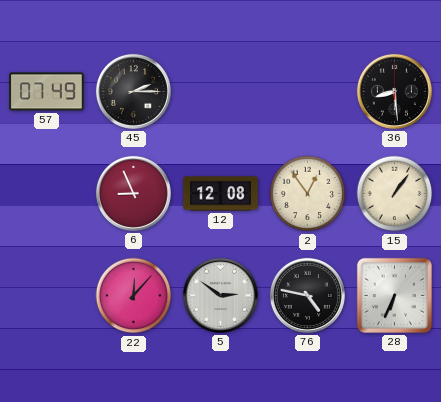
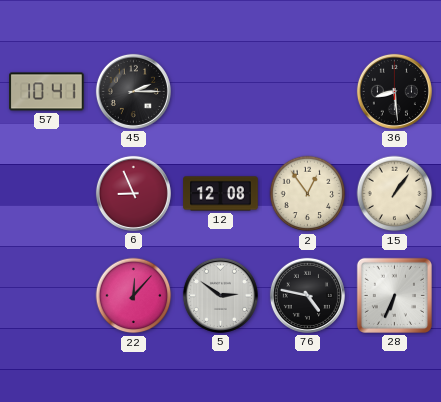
57: 07:49 -> 10:41 (47, 92)
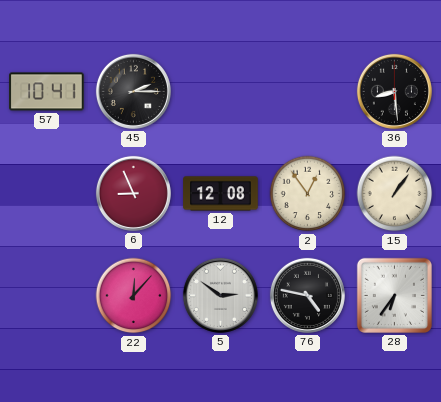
28: 6:34 -> 6:36 (394, 295)
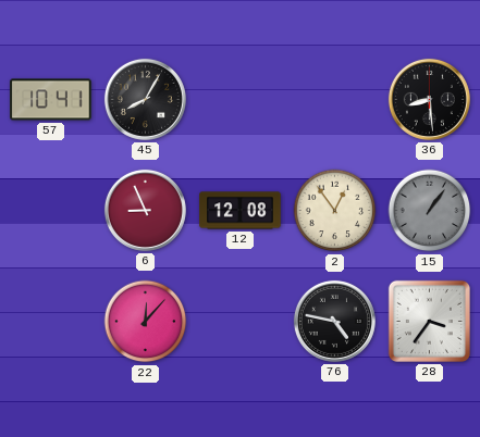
45: 2:15 -> 8:05 (145, 99)
15 dial: cream -> grey (430, 211)
5: 2:51 -> none (220, 295)
28: 6:36 -> 3:36 (429, 321)
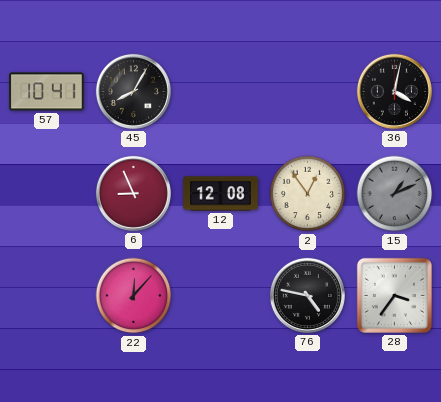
36: 8:29 -> 4:02 (394, 91)
15: 1:06 -> 1:11 (395, 194)
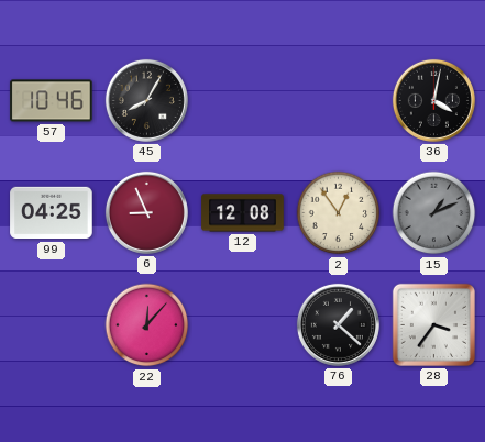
57: 10:41 -> 10:46 (52, 101)
99: none -> 04:25 (52, 213)
76: 4:47 -> 1:22 (338, 324)
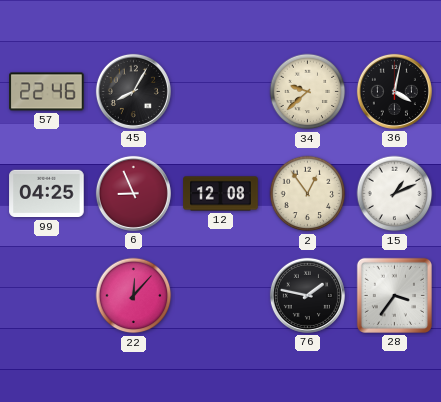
57: 10:46 -> 22:46 (47, 92)
34: none -> 9:38 (308, 92)
15 dial: grey -> white (395, 194)
76: 1:22 -> 1:47 (307, 295)
